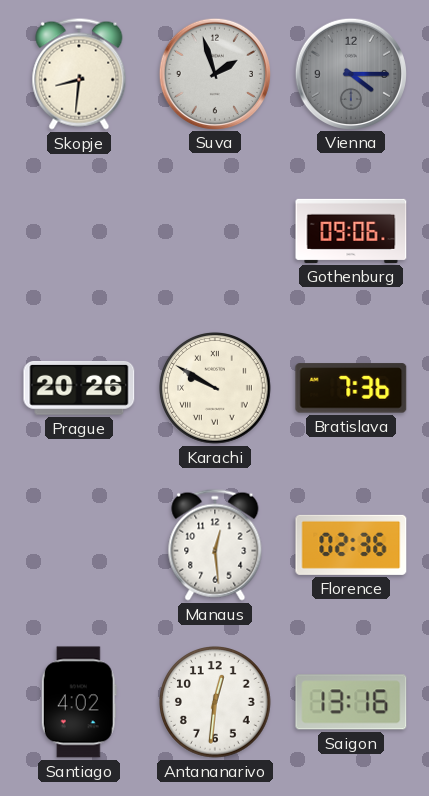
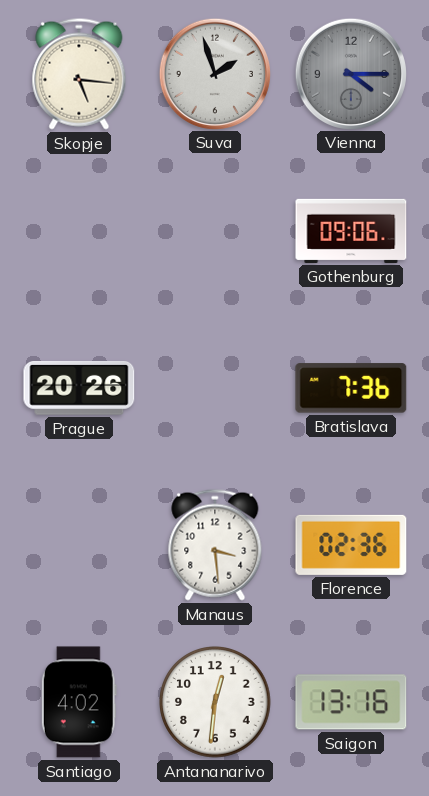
Skopje: 8:31 -> 5:16 (79, 74)
Karachi: 9:50 -> none (215, 388)
Manaus: 12:29 -> 3:29 (215, 545)
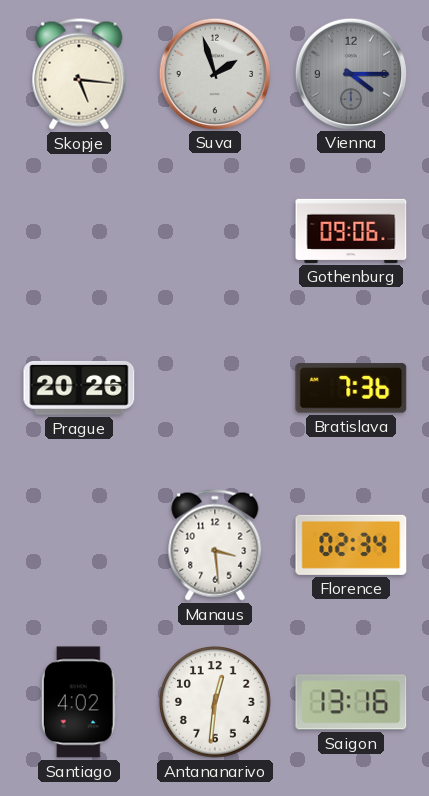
Florence: 02:36 -> 02:34 (351, 545)
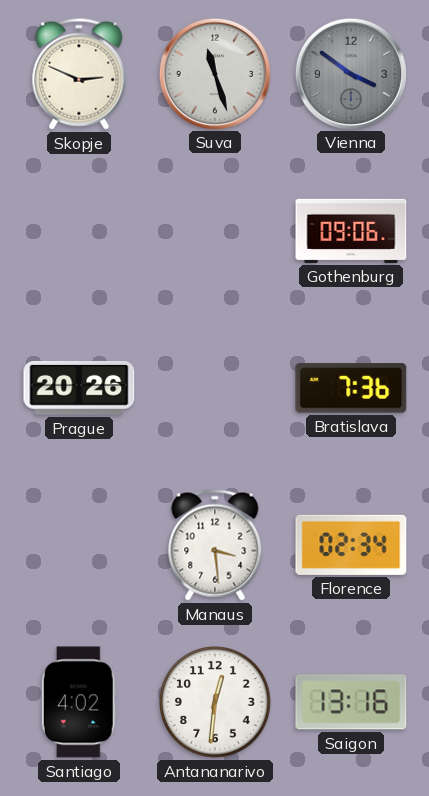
Skopje: 5:16 -> 2:49 (79, 74)
Suva: 1:57 -> 11:27 (214, 73)
Vienna: 4:15 -> 3:51 (350, 73)
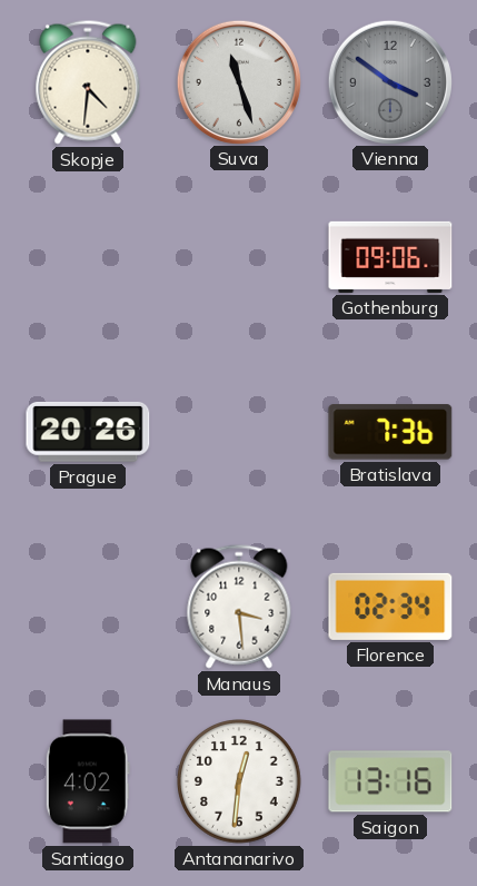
Skopje: 2:49 -> 4:31 (88, 82)
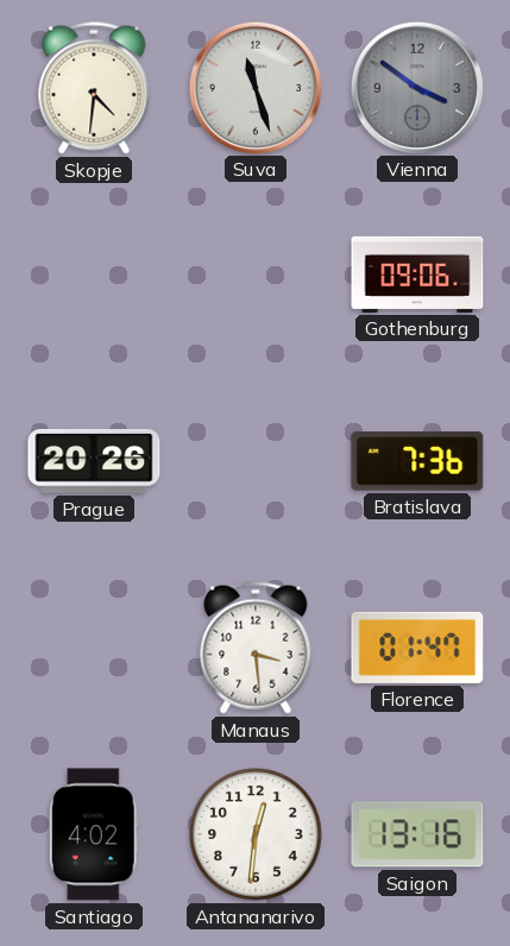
Florence: 02:34 -> 01:47 (417, 648)
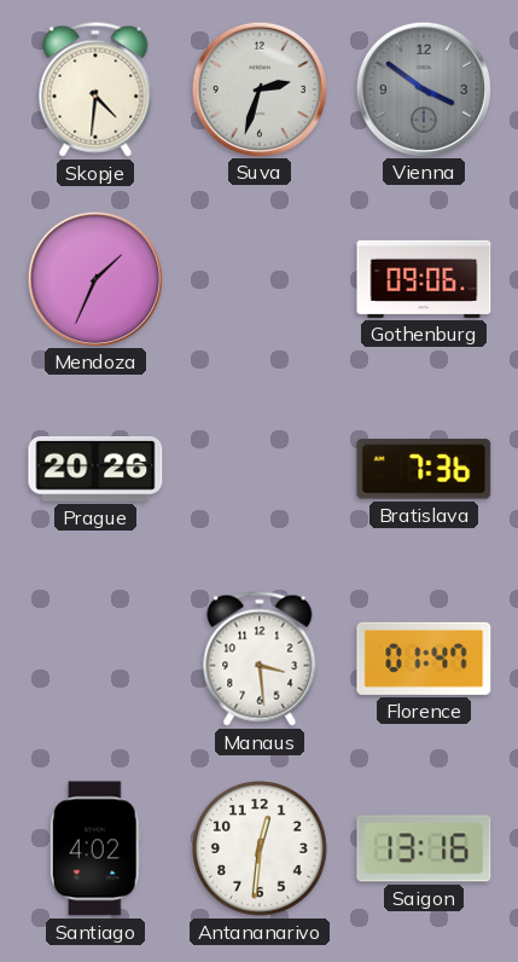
Suva: 11:27 -> 2:33 (258, 88)
Mendoza: none -> 1:34 (94, 278)
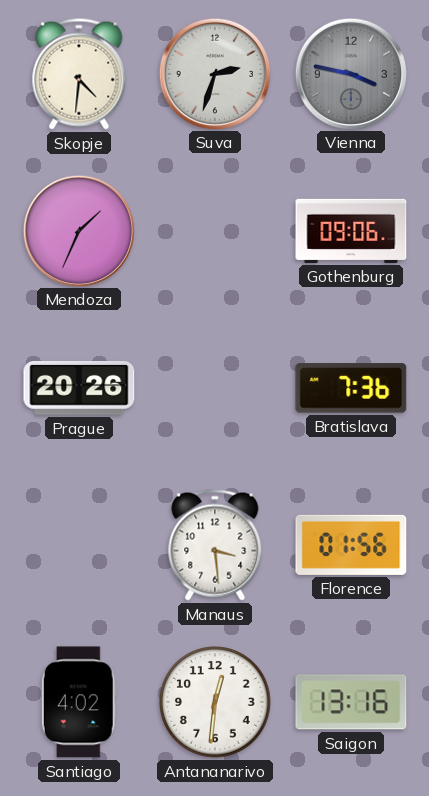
Vienna: 3:51 -> 3:47 (350, 73)
Florence: 01:47 -> 01:56 (351, 545)
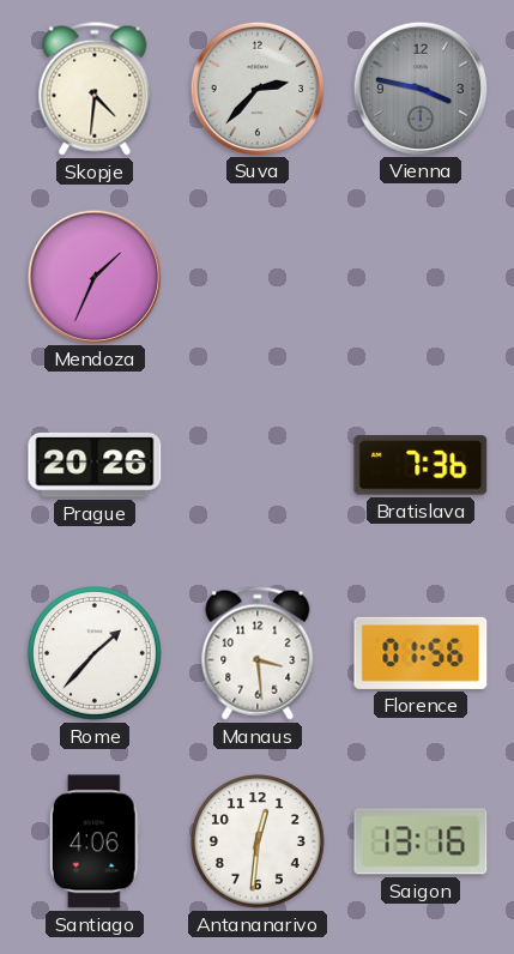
Suva: 2:33 -> 2:37 (256, 87)
Gothenburg: 09:06 -> none (351, 231)
Rome: none -> 1:37 (95, 653)
Santiago: 4:02 -> 4:06 (95, 841)
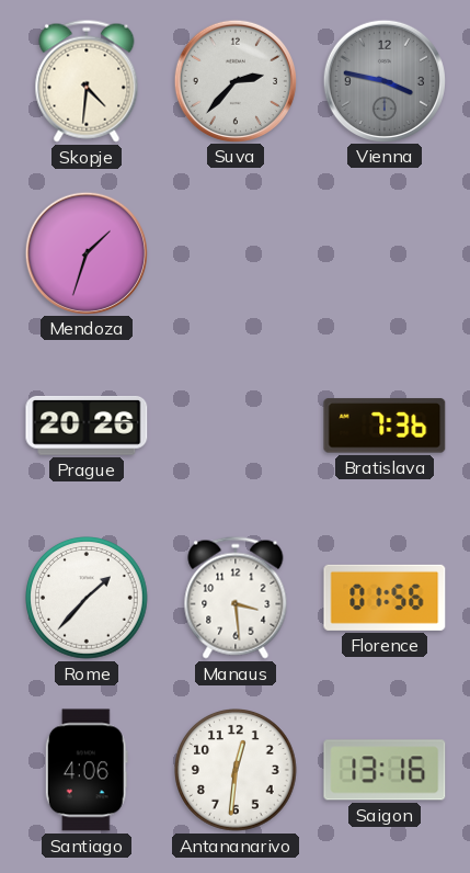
Mendoza: 1:34 -> 1:33 (85, 252)
